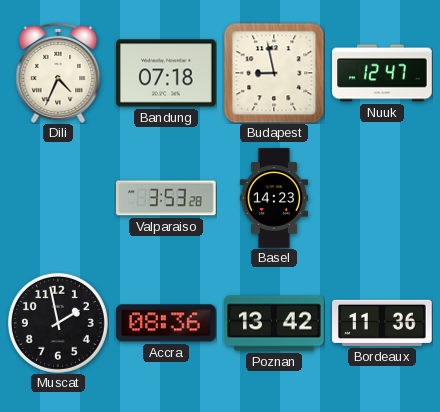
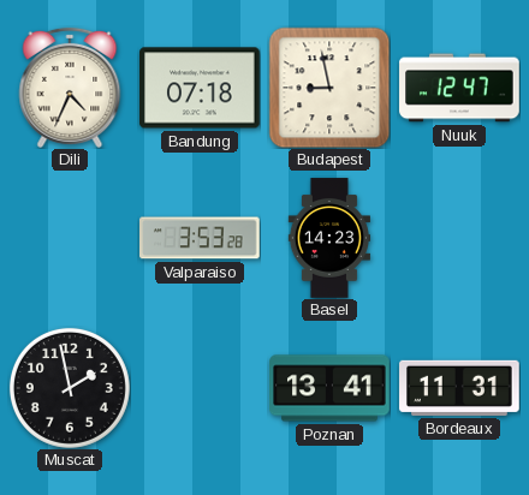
Accra: 08:36 -> none (167, 323)
Poznan: 13:42 -> 13:41 (329, 388)
Bordeaux: 11:36 -> 11:31 (459, 388)
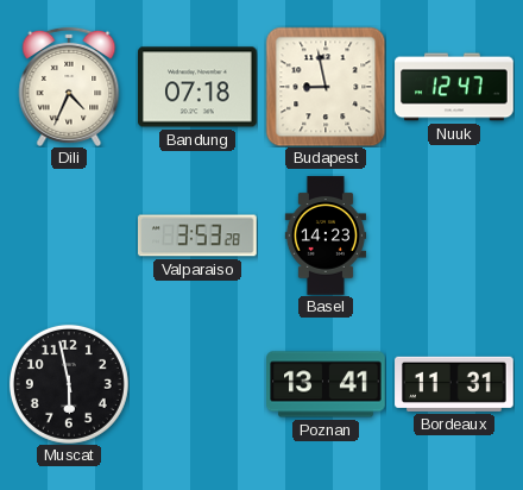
Muscat: 1:58 -> 5:58 (69, 384)
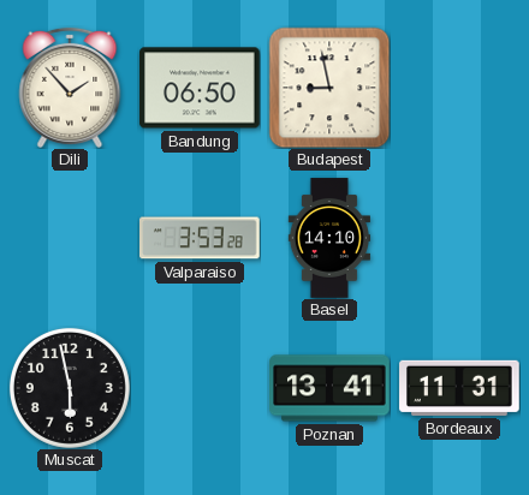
Dili: 4:34 -> 1:53 (70, 88)
Bandung: 07:18 -> 06:50 (200, 88)
Nuuk: 12:47 -> none (454, 87)
Basel: 14:23 -> 14:10 (328, 238)
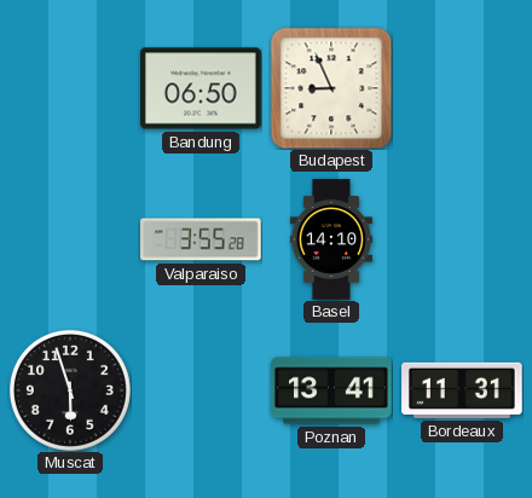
Dili: 1:53 -> none (70, 88)
Budapest: 8:58 -> 8:56 (331, 88)
Valparaiso: 3:53 -> 3:55 (202, 239)
Muscat: 5:58 -> 5:57 (70, 390)
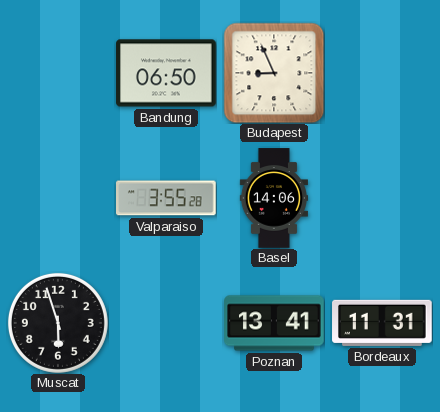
Basel: 14:10 -> 14:06 (273, 198)
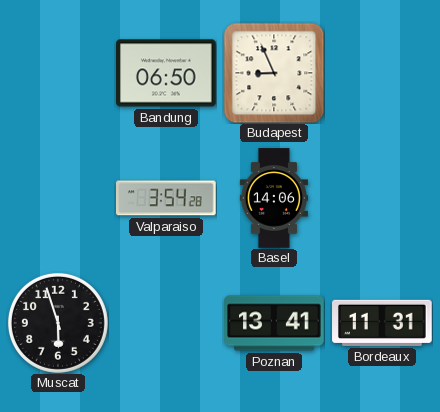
Valparaiso: 3:55 -> 3:54 (167, 198)
